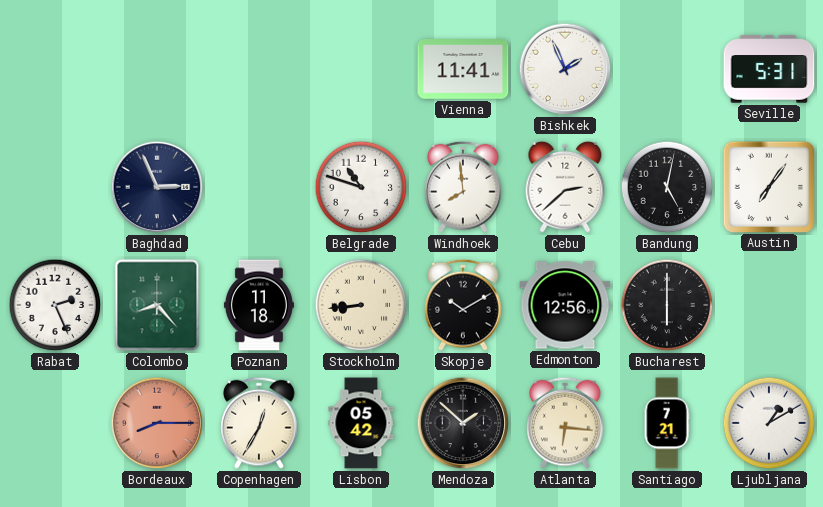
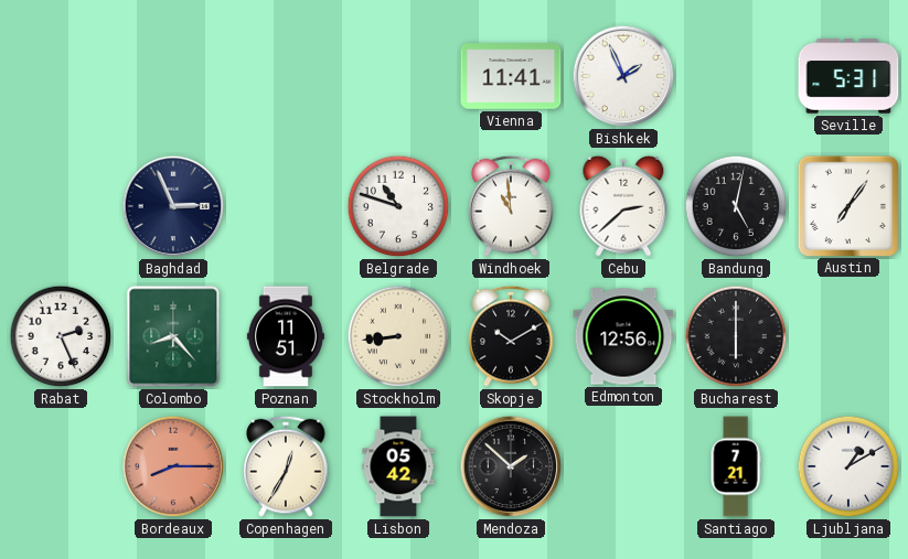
Windhoek: 7:59 -> 10:59 (511, 206)
Poznan: 11:18 -> 11:51 (286, 336)
Atlanta: 6:16 -> none (565, 423)
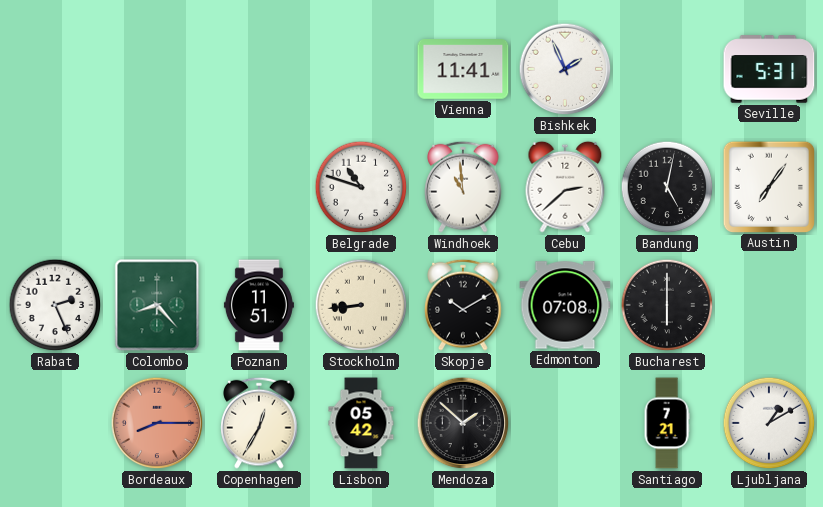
Baghdad: 2:56 -> none (173, 206)
Edmonton: 12:56 -> 07:08 (565, 305)
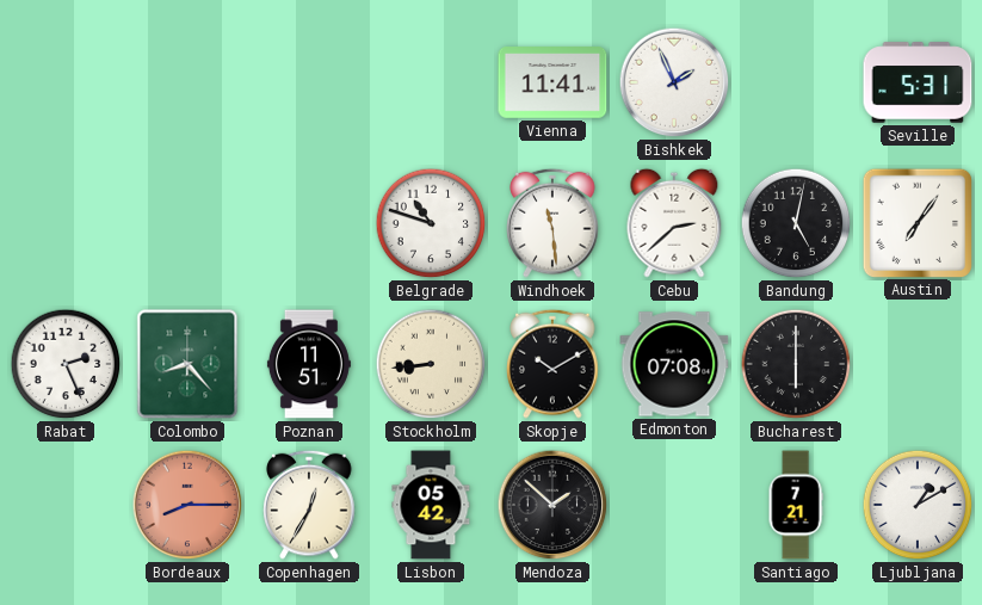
Windhoek: 10:59 -> 11:29 (552, 223)
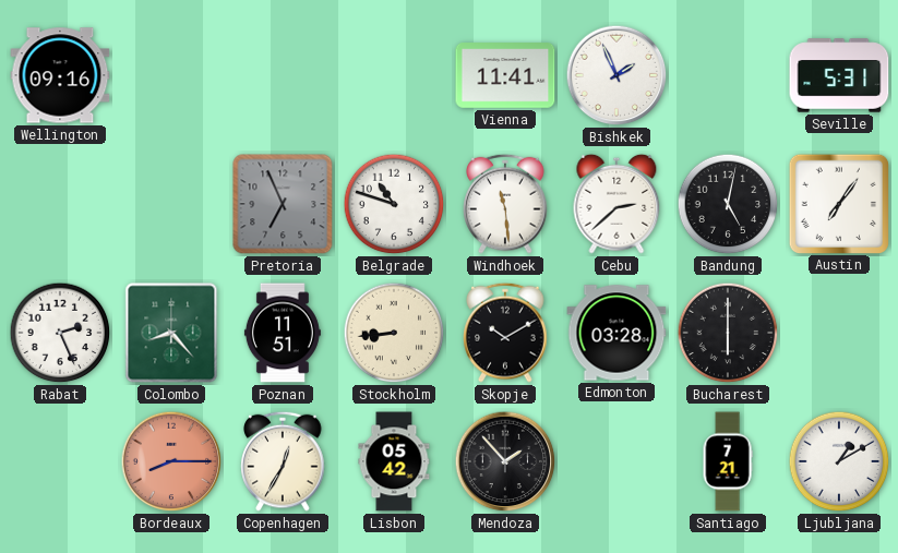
Wellington: none -> 09:16 (60, 75)
Pretoria: none -> 6:56 (283, 204)
Edmonton: 07:08 -> 03:28 (616, 333)
Mendoza: 1:52 -> 1:53 (505, 461)
